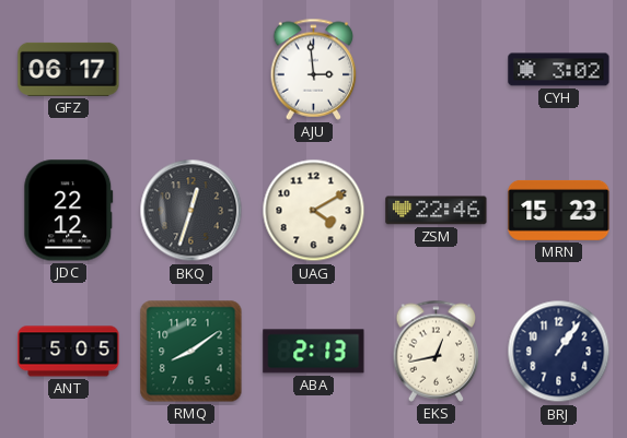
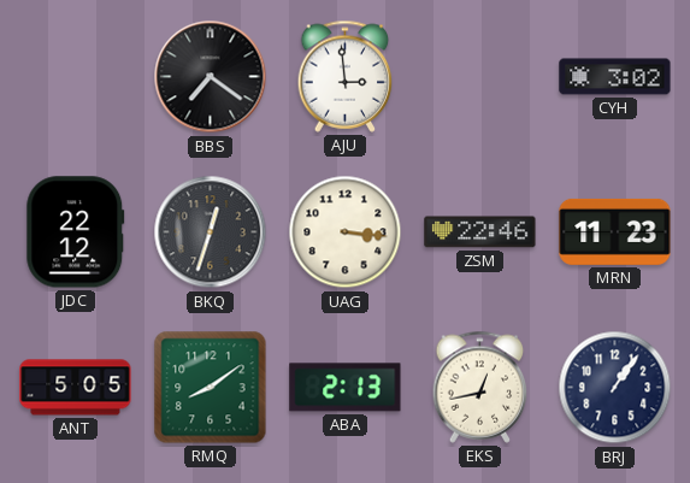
GFZ: 06:17 -> none (69, 69)
BBS: none -> 7:21 (211, 77)
UAG: 4:10 -> 3:16 (346, 232)
MRN: 15:23 -> 11:23 (615, 231)
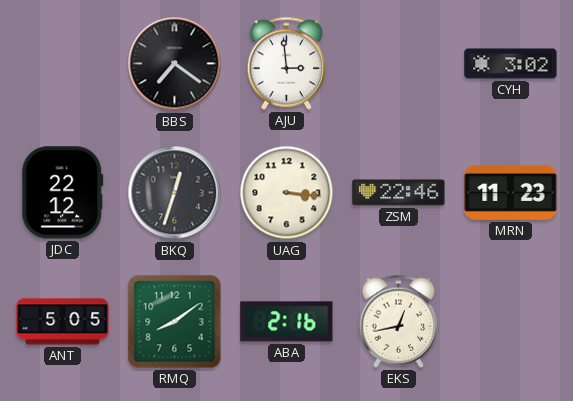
ABA: 2:13 -> 2:16 (287, 322)
BRJ: 1:06 -> none (615, 388)
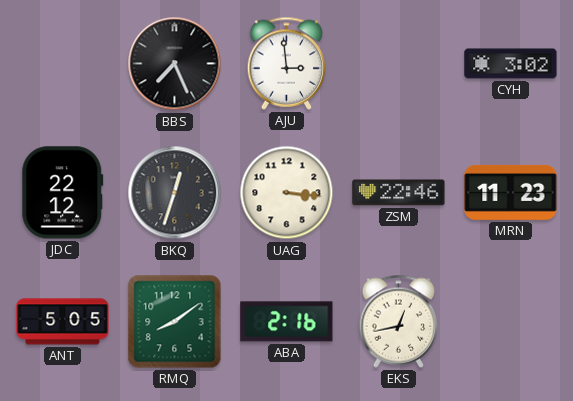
BBS: 7:21 -> 7:26 (175, 64)
